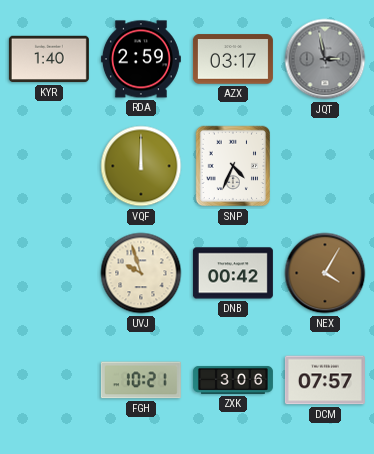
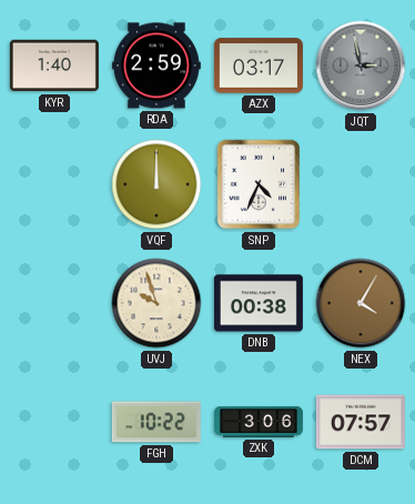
DNB: 00:42 -> 00:38 (259, 303)
FGH: 10:21 -> 10:22 (156, 422)
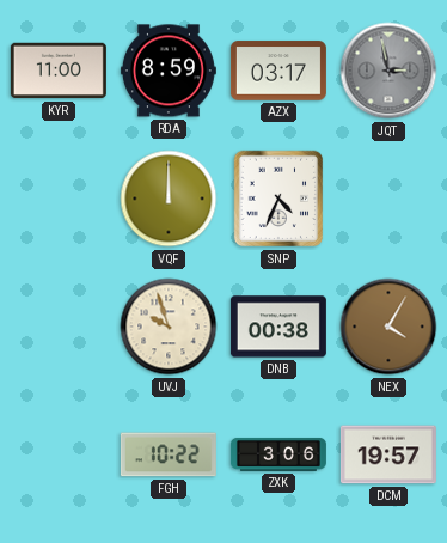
KYR: 1:40 -> 11:00 (59, 71)
RDA: 2:59 -> 8:59 (169, 71)
DCM: 07:57 -> 19:57 (388, 454)
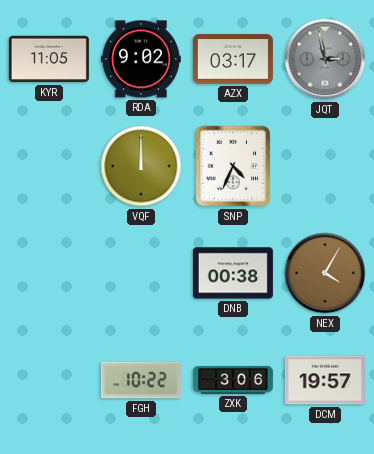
KYR: 11:00 -> 11:05 (49, 59)
RDA: 8:59 -> 9:02 (141, 59)
UVJ: 9:57 -> none (169, 327)
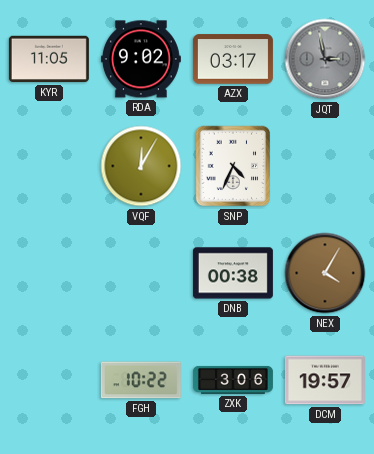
VQF: 12:00 -> 12:05 (141, 166)
